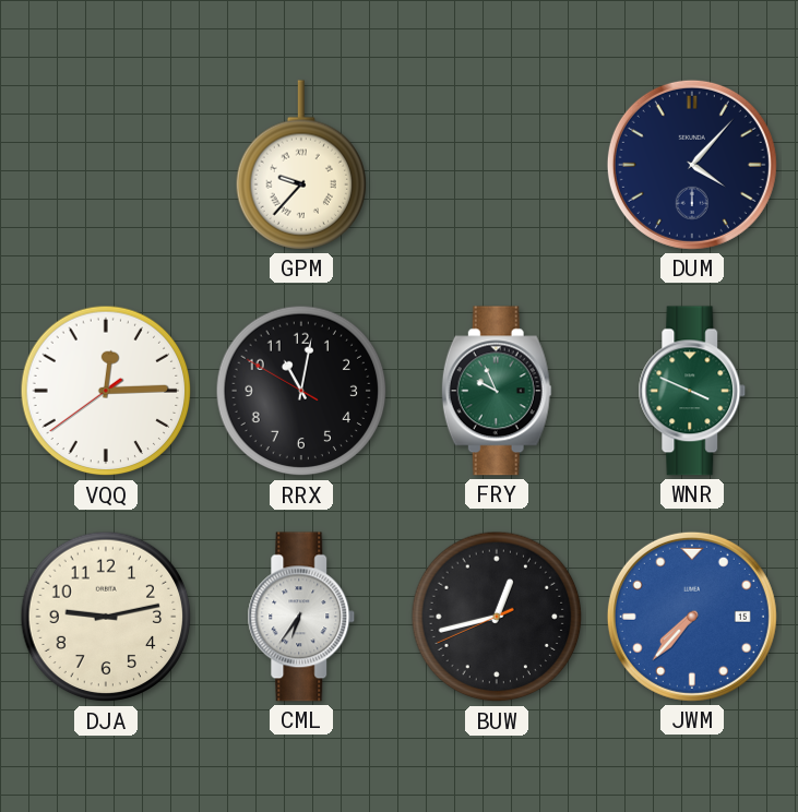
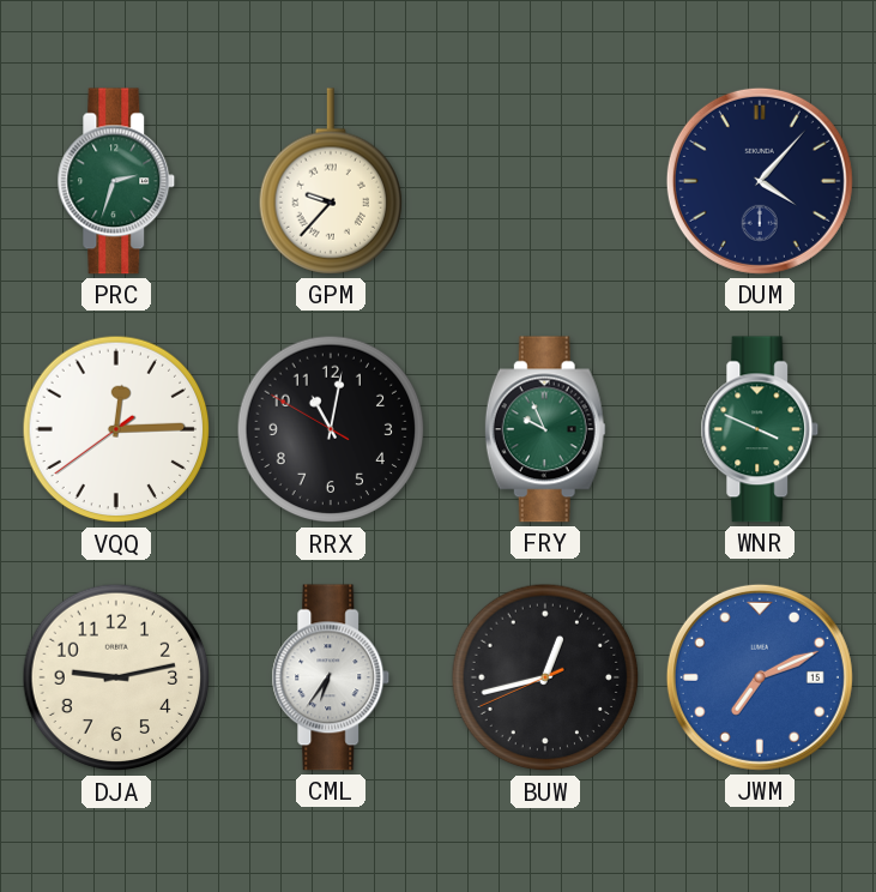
PRC: none -> 2:33 (116, 181)
JWM: 7:37 -> 7:11 (760, 677)
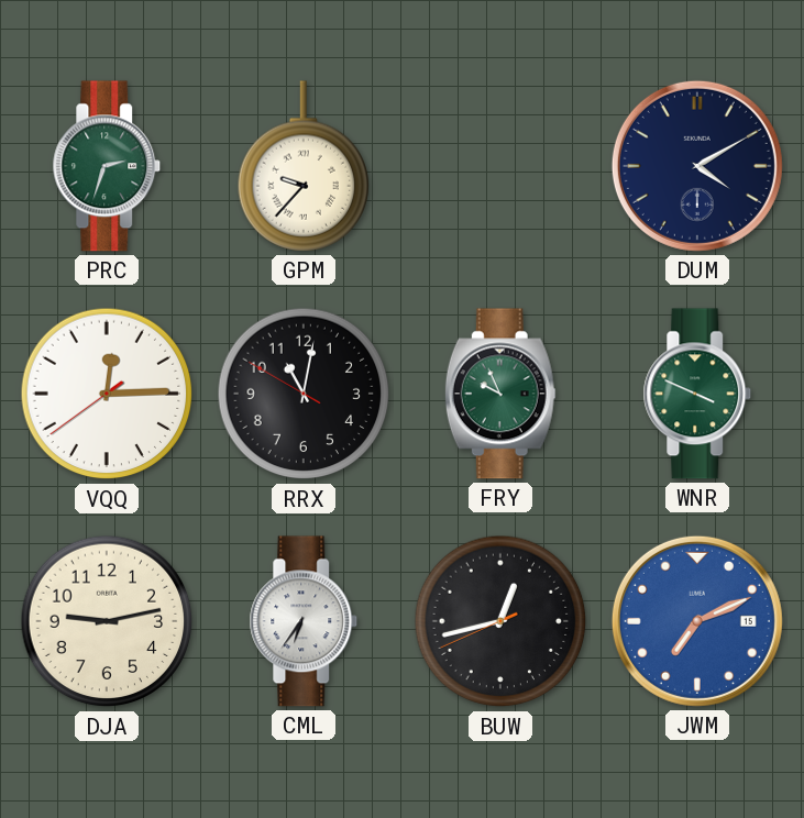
DUM: 4:07 -> 4:10 (697, 166)
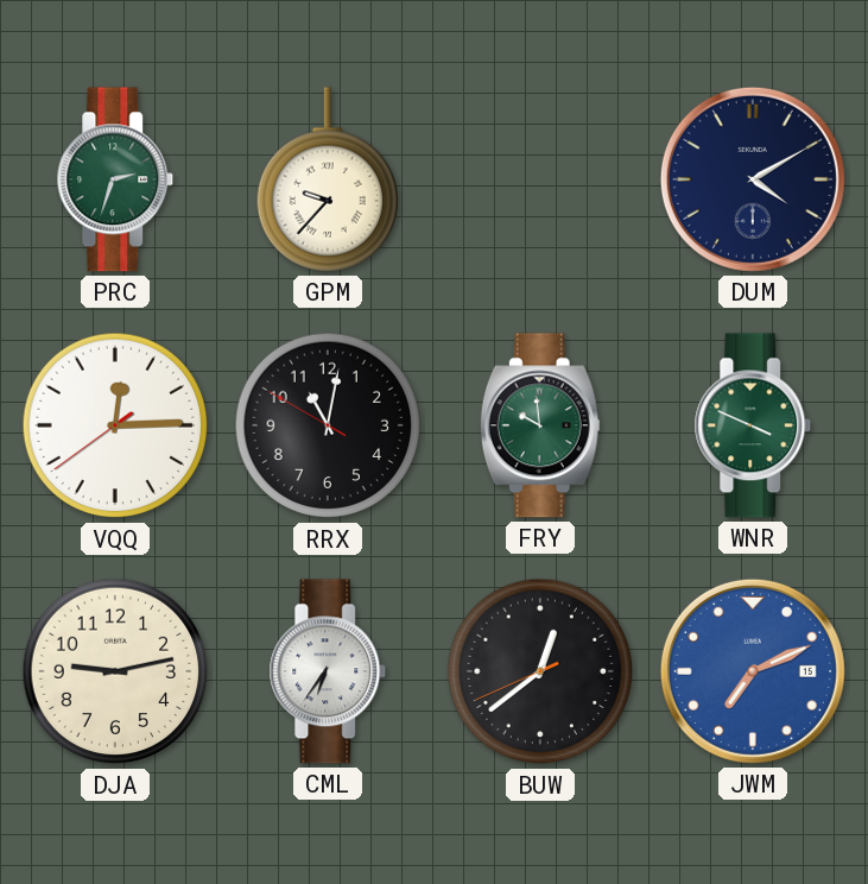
FRY: 9:56 -> 9:59 (540, 425)
BUW: 12:42 -> 12:38 (540, 671)
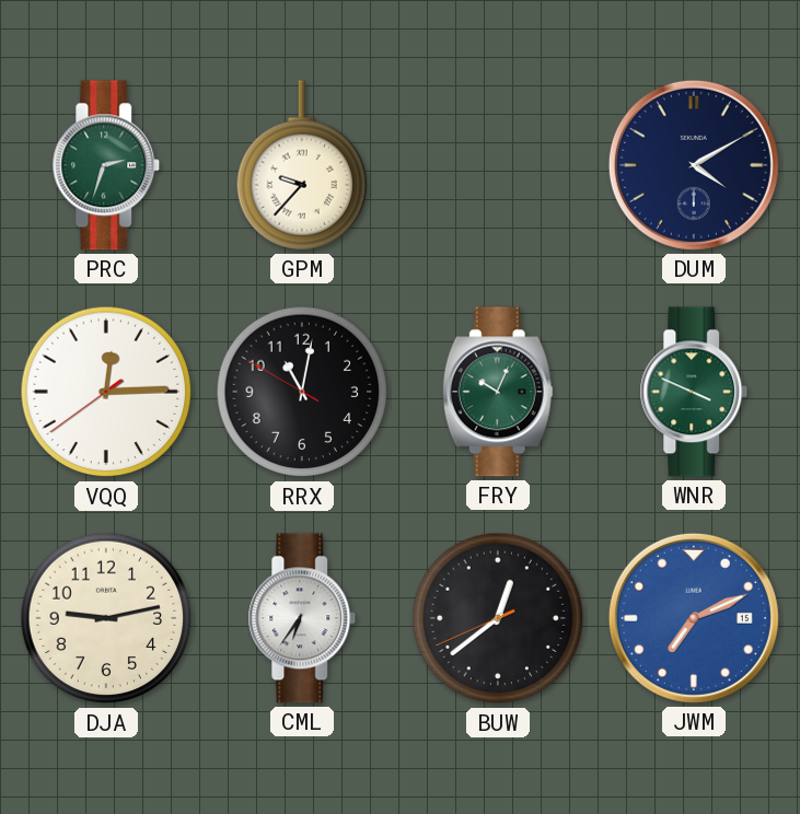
FRY: 9:59 -> 10:04 (498, 392)
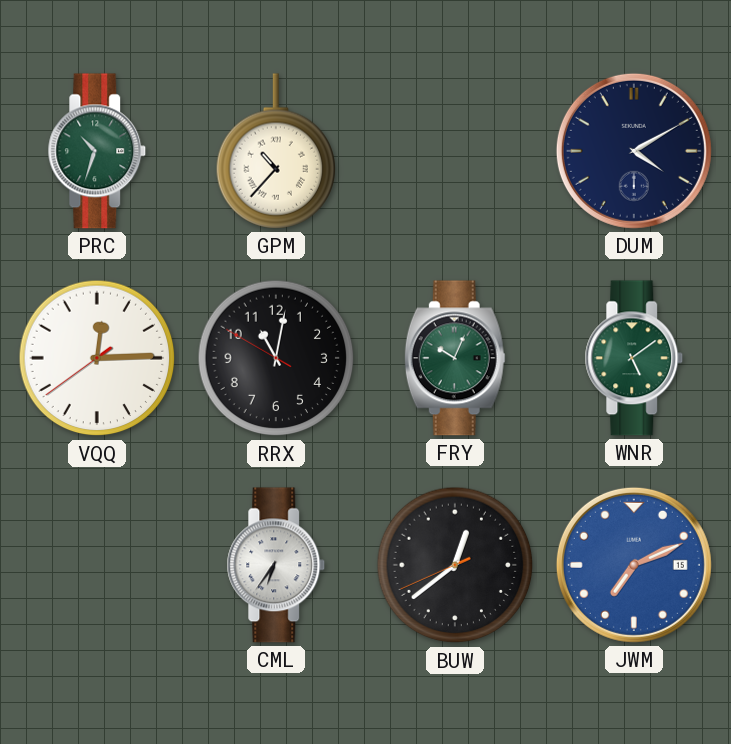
PRC: 2:33 -> 10:33 (97, 151)
GPM: 9:37 -> 10:37 (275, 151)
WNR: 3:49 -> 5:09 (634, 358)
DJA: 9:13 -> none (106, 618)
